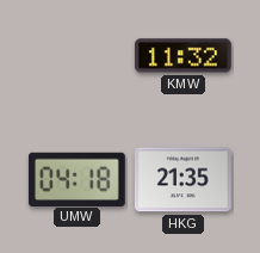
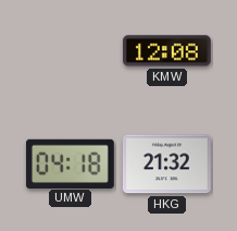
KMW: 11:32 -> 12:08 (166, 51)
HKG: 21:35 -> 21:32 (167, 165)
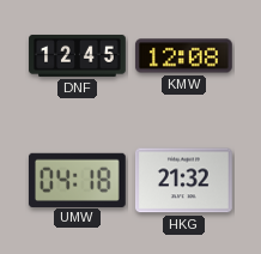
DNF: none -> 12:45 (78, 55)
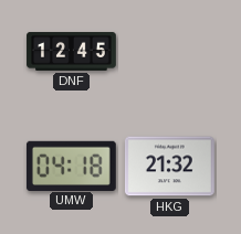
KMW: 12:08 -> none (183, 56)
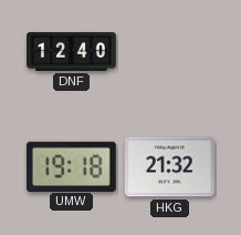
DNF: 12:45 -> 12:40 (72, 51)
UMW: 04:18 -> 19:18 (71, 166)
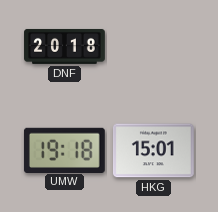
DNF: 12:40 -> 20:18 (65, 46)
HKG: 21:32 -> 15:01 (154, 151)
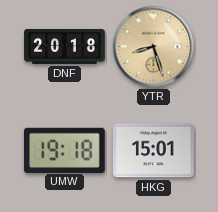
YTR: none -> 8:27 (154, 47)
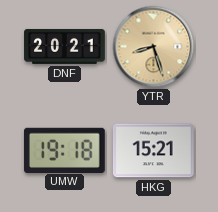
DNF: 20:18 -> 20:21 (65, 46)
HKG: 15:01 -> 15:21 (154, 151)
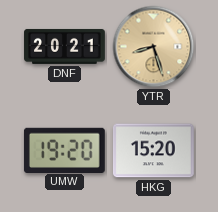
UMW: 19:18 -> 19:20 (64, 150)
HKG: 15:21 -> 15:20 (154, 151)
